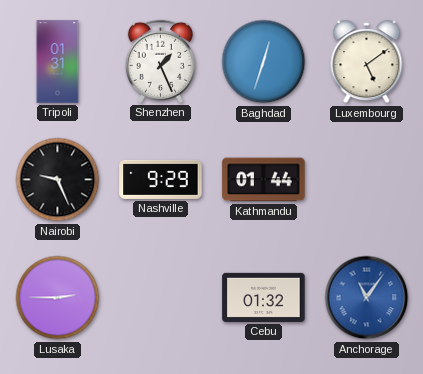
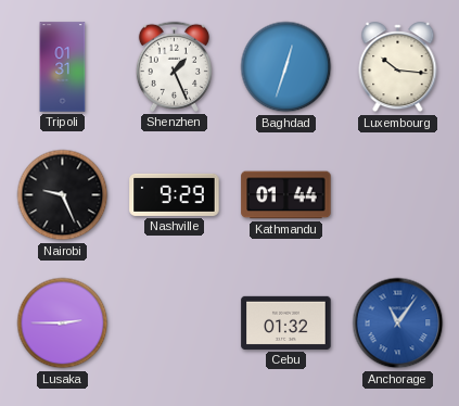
Luxembourg: 5:09 -> 10:16 (398, 67)
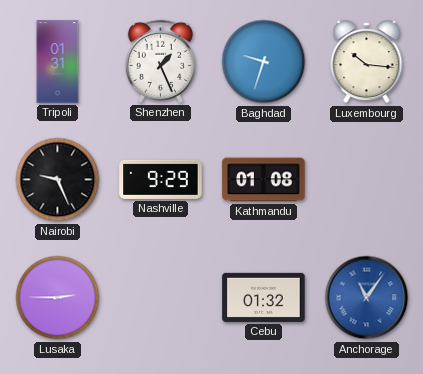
Baghdad: 12:33 -> 9:33 (264, 62)
Kathmandu: 01:44 -> 01:08 (264, 180)
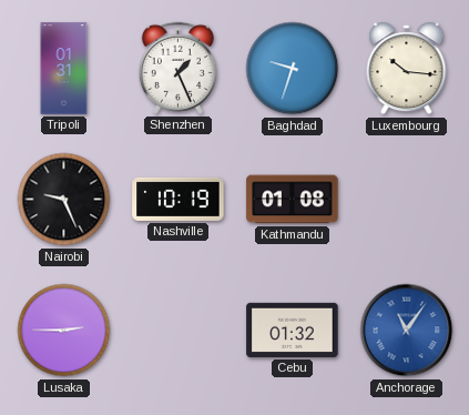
Nashville: 9:29 -> 10:19 (179, 199)
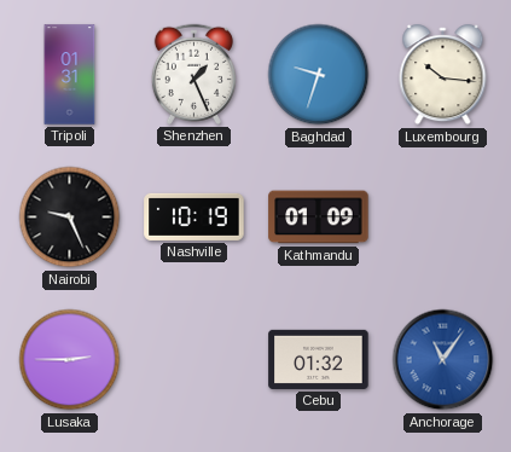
Kathmandu: 01:08 -> 01:09 (319, 218)
